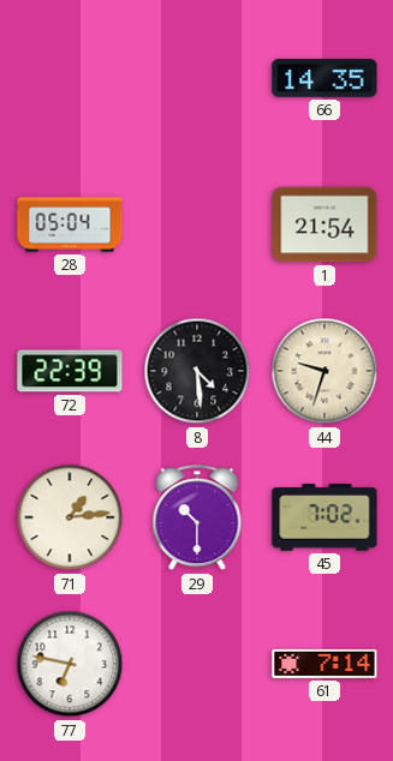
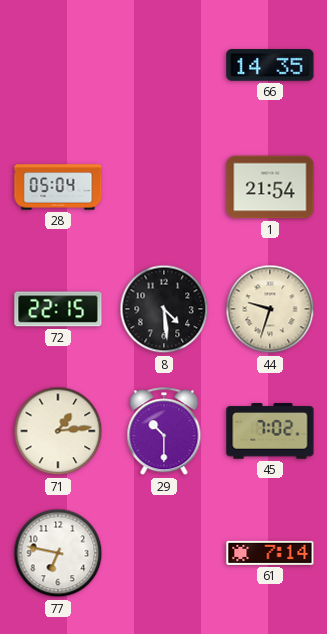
72: 22:39 -> 22:15 (58, 309)
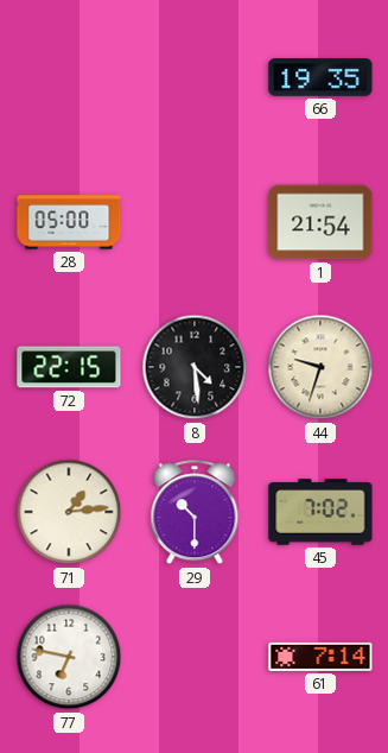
66: 14:35 -> 19:35 (320, 77)
28: 05:04 -> 05:00 (69, 222)
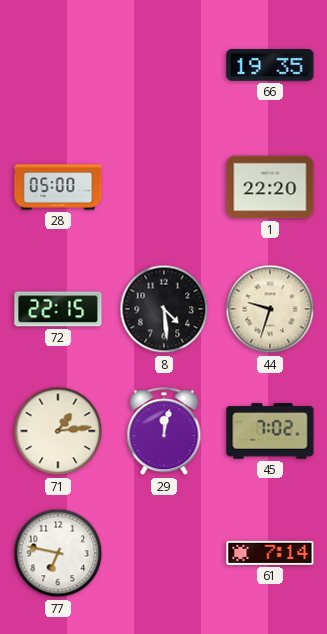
1: 21:54 -> 22:20 (270, 187)
29: 10:30 -> 12:02 (164, 432)
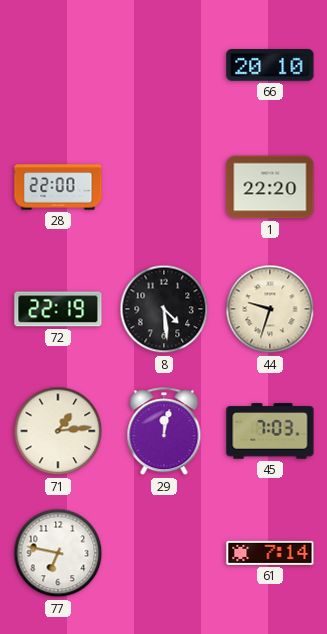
66: 19:35 -> 20:10 (270, 65)
28: 05:00 -> 22:00 (58, 187)
72: 22:15 -> 22:19 (58, 309)
45: 7:02 -> 7:03 (270, 431)
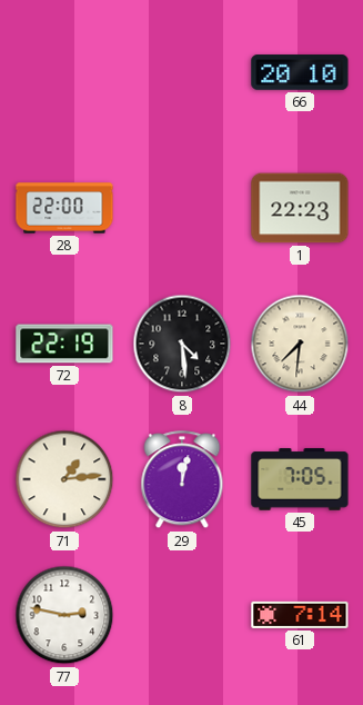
1: 22:20 -> 22:23 (300, 208)
44: 9:33 -> 7:31 (300, 344)
45: 7:03 -> 7:05 (300, 479)
77: 6:47 -> 2:47 (64, 615)
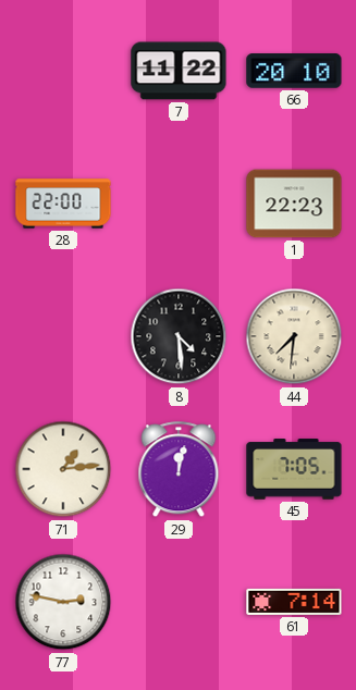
7: none -> 11:22 (179, 71)
72: 22:19 -> none (64, 344)
